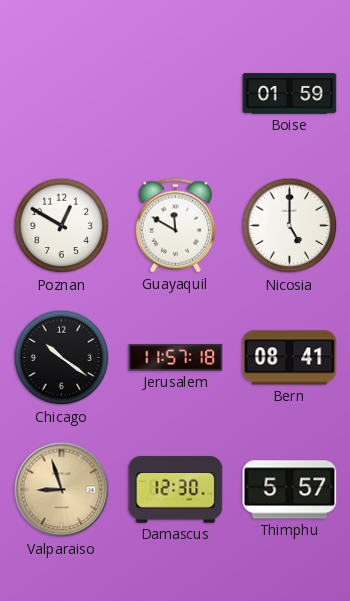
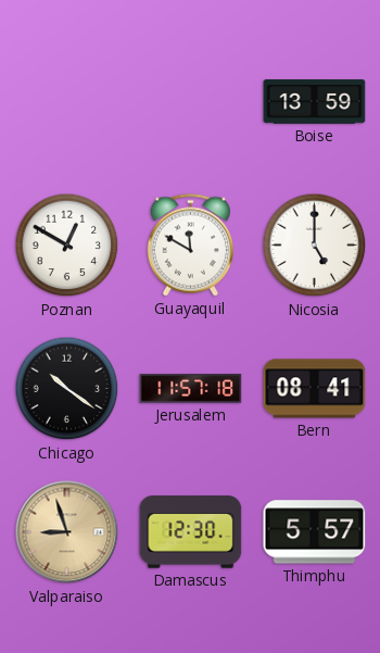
Boise: 01:59 -> 13:59 (315, 102)
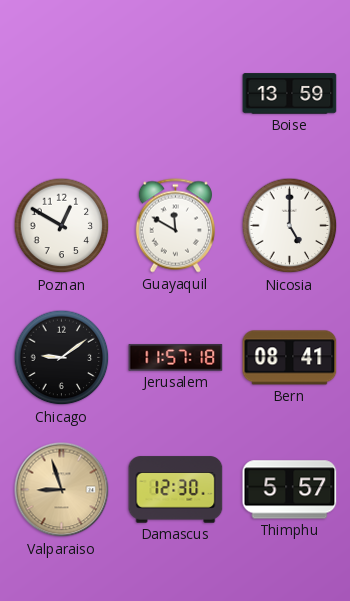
Chicago: 10:21 -> 9:09 (62, 358)
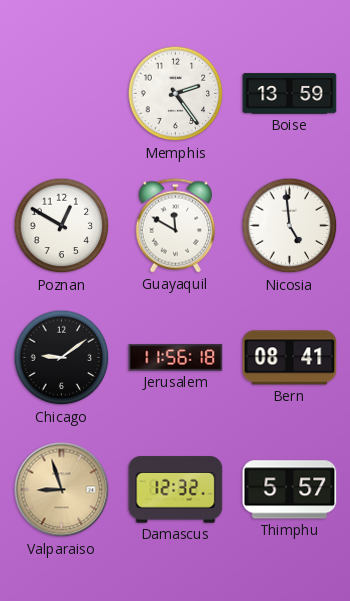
Memphis: none -> 2:24 (176, 94)
Nicosia: 5:00 -> 4:59 (290, 226)
Jerusalem: 11:57 -> 11:56 (176, 358)
Damascus: 12:30 -> 12:32 (176, 490)
